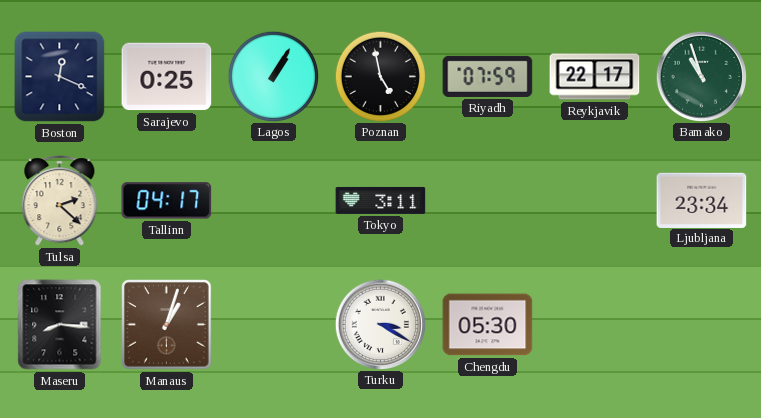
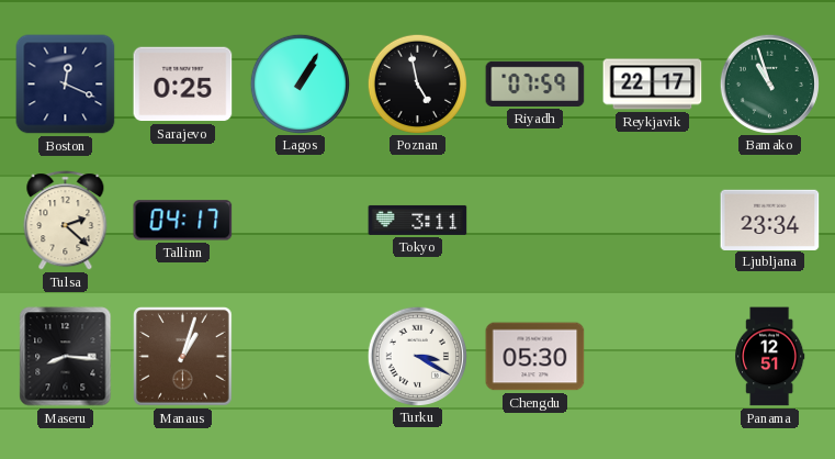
Panama: none -> 12:51 (770, 357)
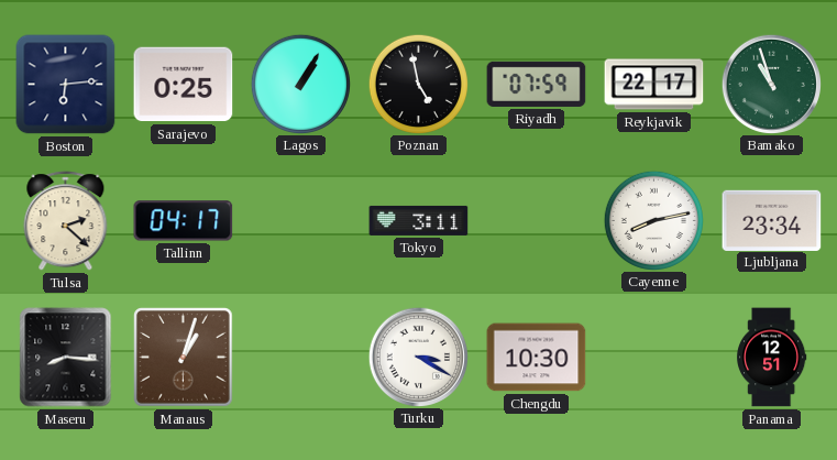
Boston: 12:19 -> 6:14 (66, 85)
Cayenne: none -> 8:13 (653, 220)
Chengdu: 05:30 -> 10:30 (537, 358)
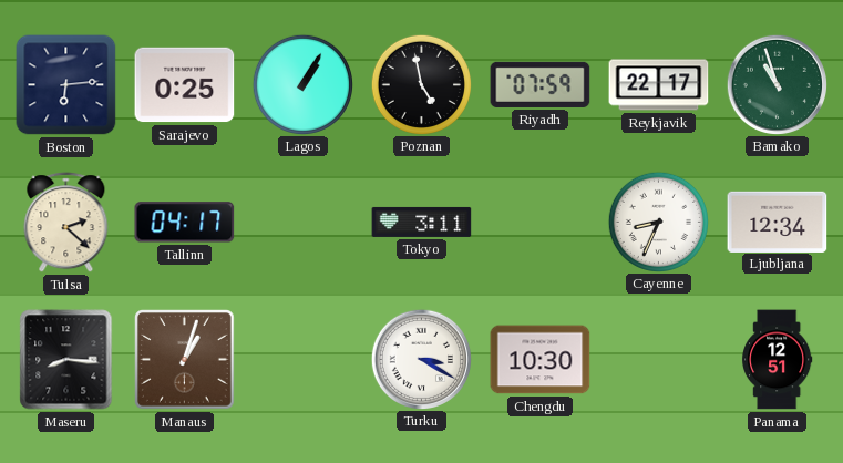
Cayenne: 8:13 -> 8:34 (658, 222)
Ljubljana: 23:34 -> 12:34 (778, 222)
